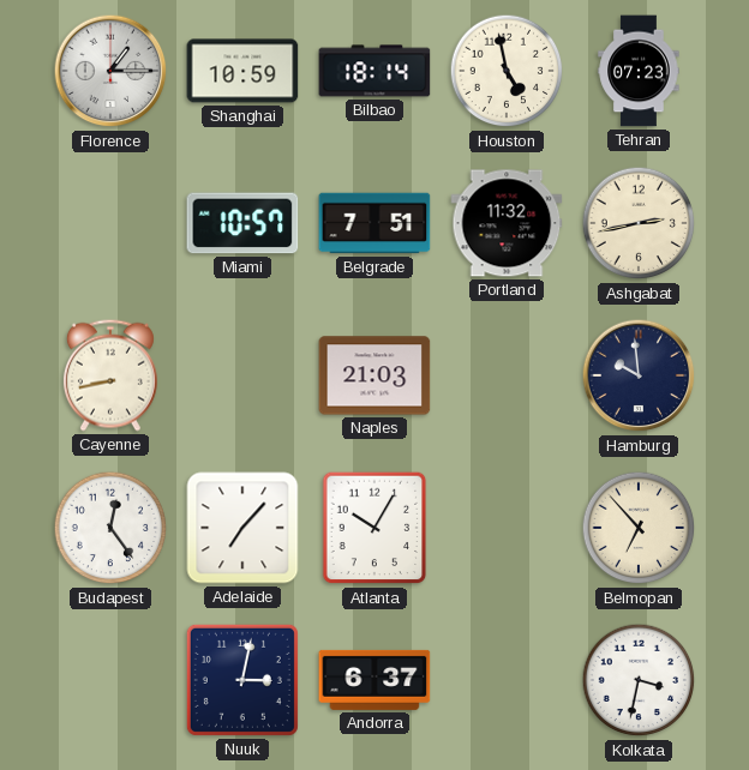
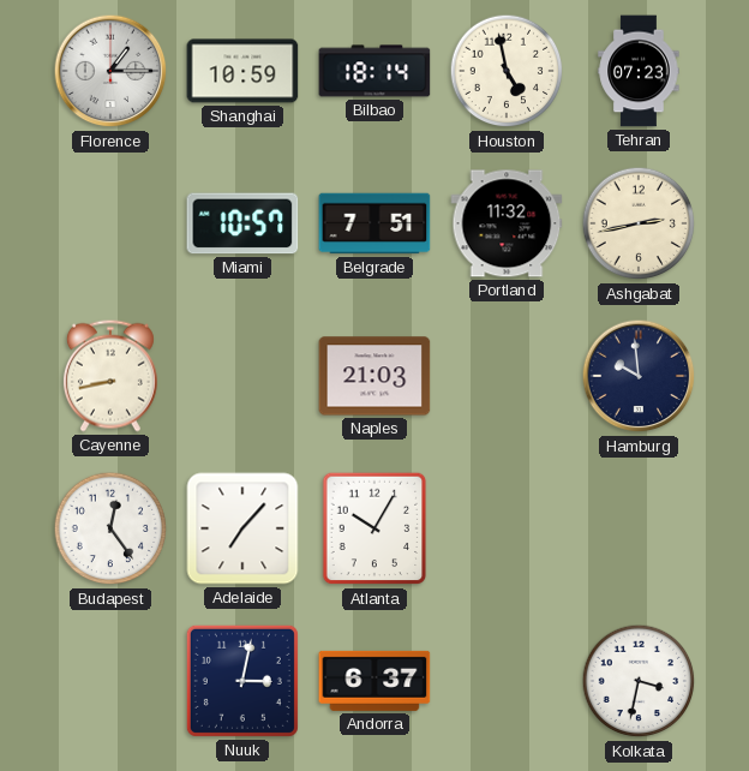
Belmopan: 6:53 -> none (639, 528)
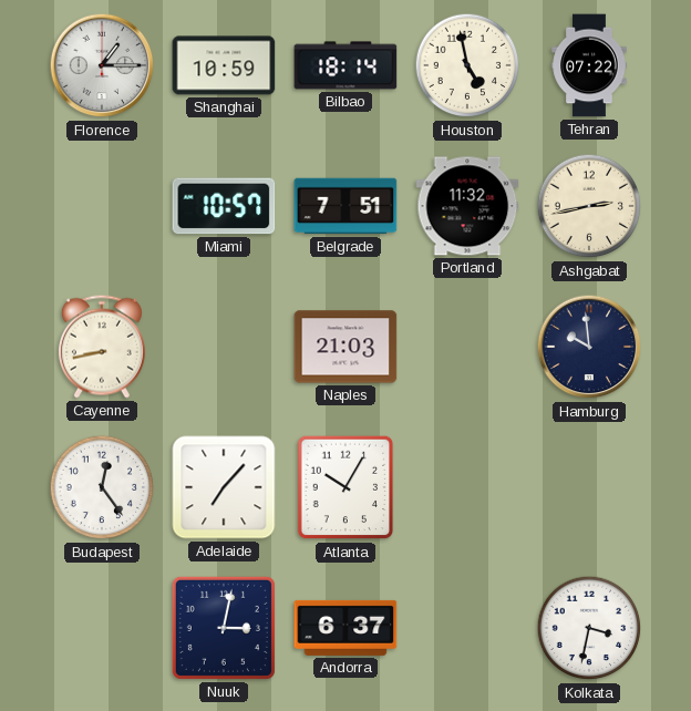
Tehran: 07:23 -> 07:22 (589, 65)
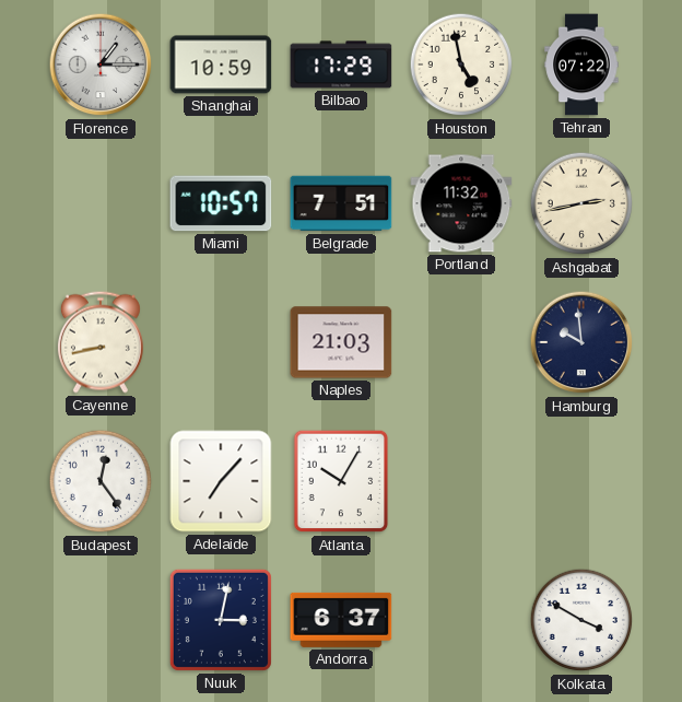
Bilbao: 18:14 -> 17:29 (341, 65)
Kolkata: 3:32 -> 3:50 (581, 620)
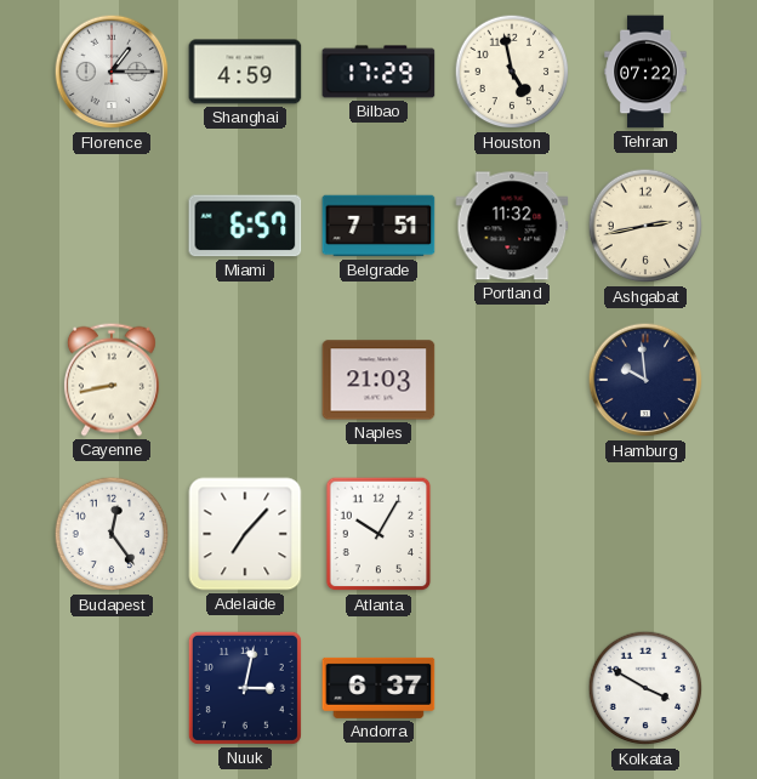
Shanghai: 10:59 -> 4:59 (245, 72)
Miami: 10:57 -> 6:57 (245, 226)
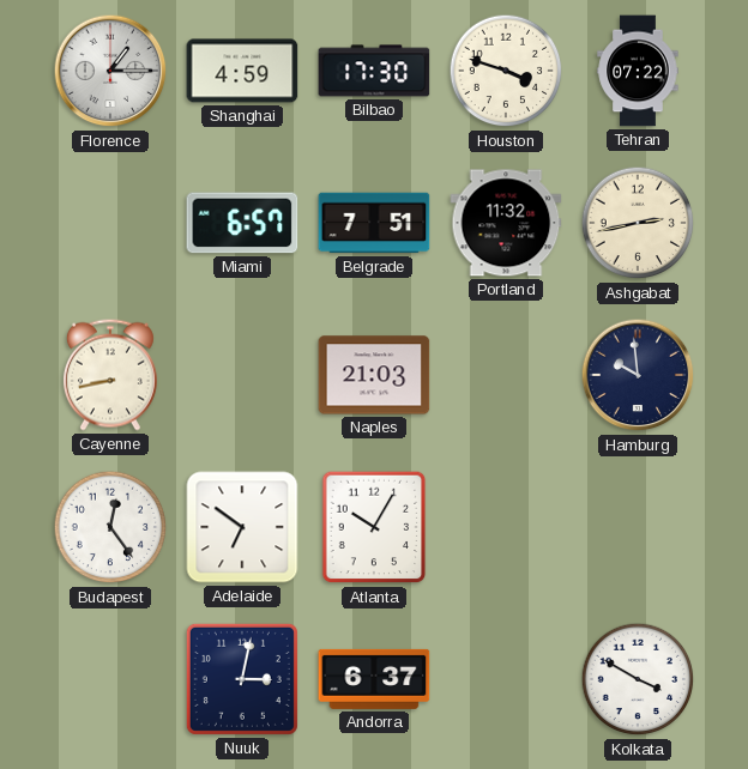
Bilbao: 17:29 -> 17:30 (374, 71)
Houston: 4:58 -> 3:48 (506, 71)
Adelaide: 7:07 -> 6:51 (242, 527)
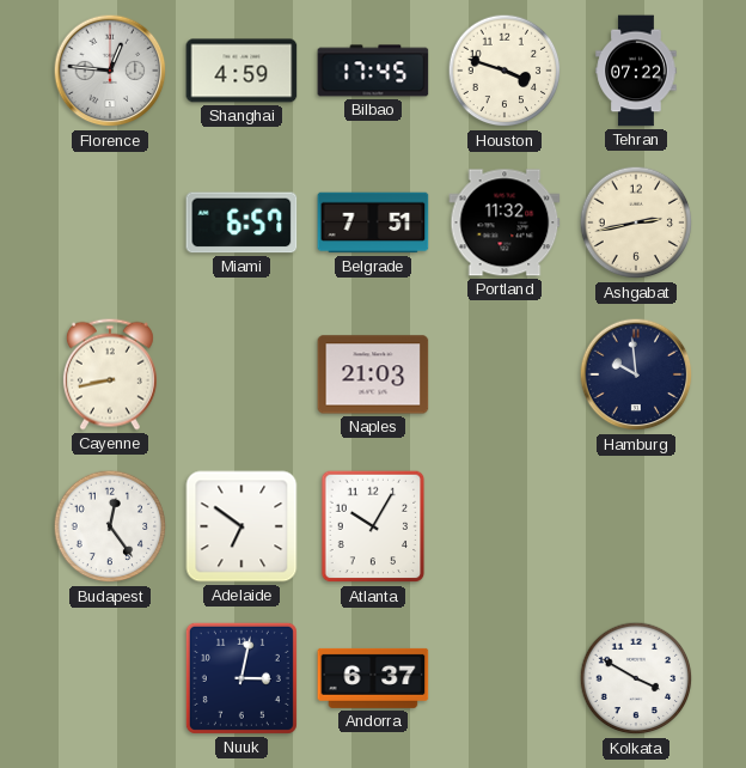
Florence: 1:15 -> 12:46 (110, 71)
Bilbao: 17:30 -> 17:45 (373, 71)
